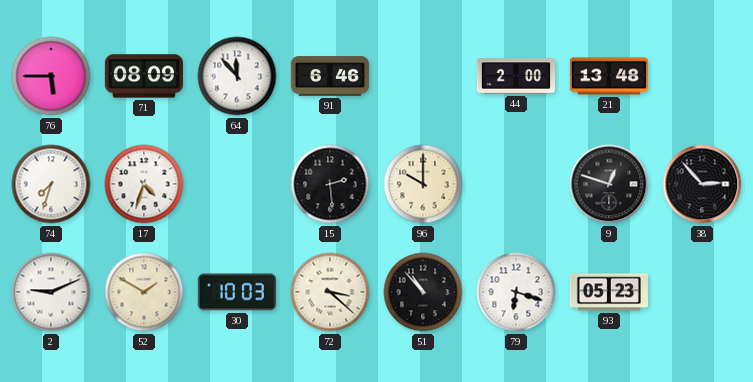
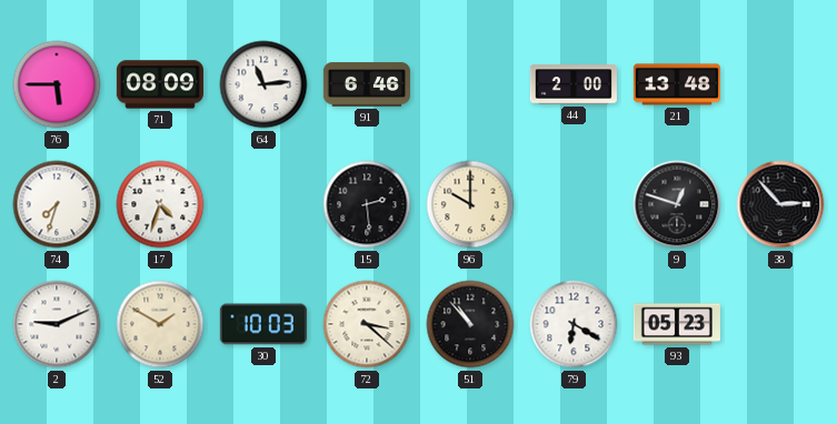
64: 11:53 -> 11:14 (263, 84)
79: 6:18 -> 6:20 (574, 324)
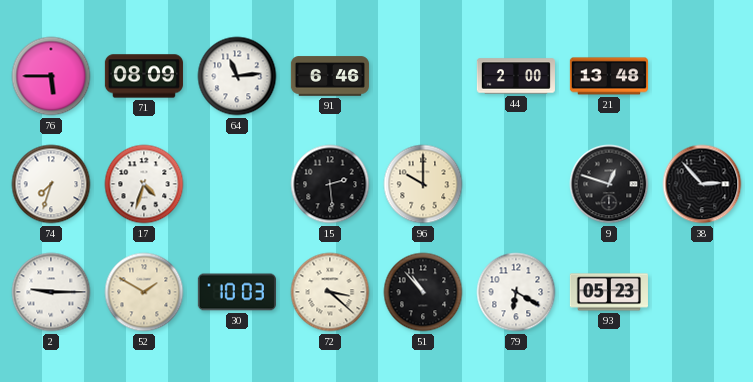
2: 9:11 -> 9:15 (51, 292)
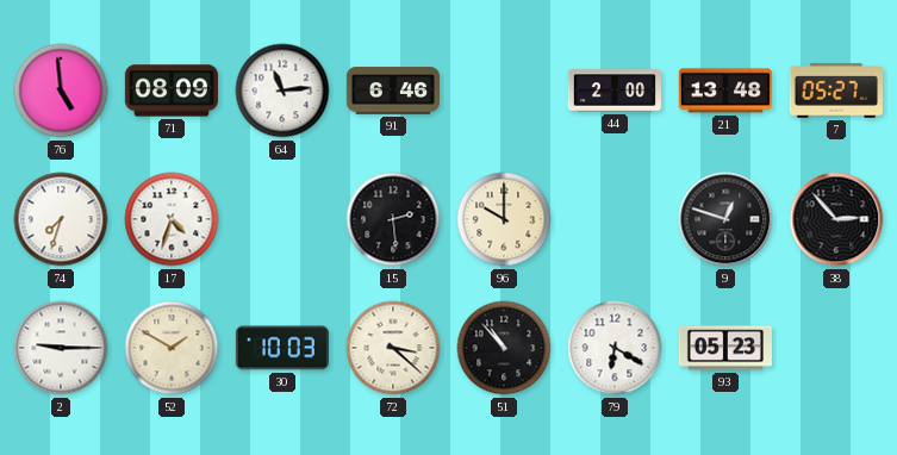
76: 5:45 -> 4:59 (61, 91)
7: none -> 05:27 (836, 91)
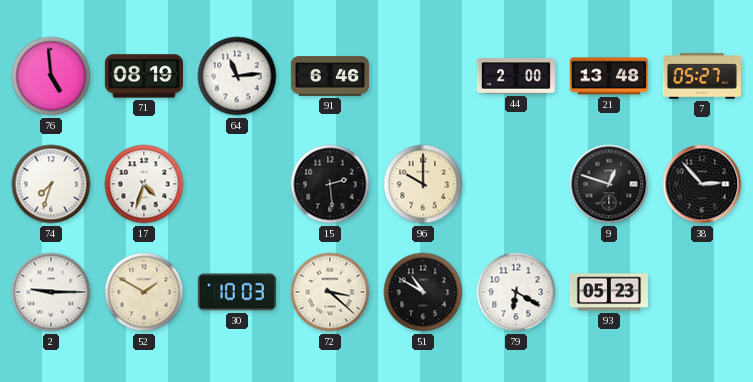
71: 08:09 -> 08:19 (144, 76)
51: 10:53 -> 10:50 (423, 292)
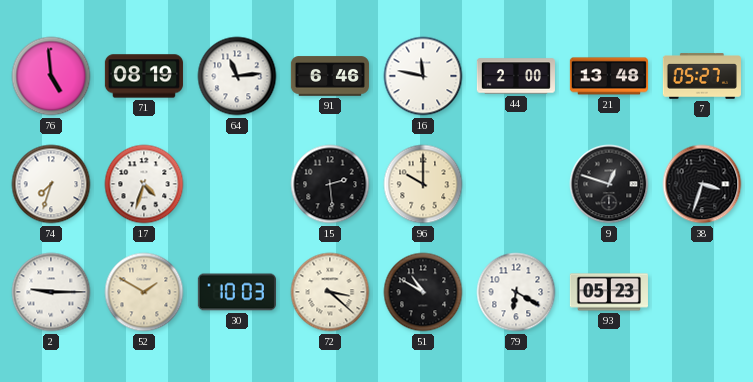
16: none -> 11:47 (423, 76)
38: 2:53 -> 3:33 (702, 184)
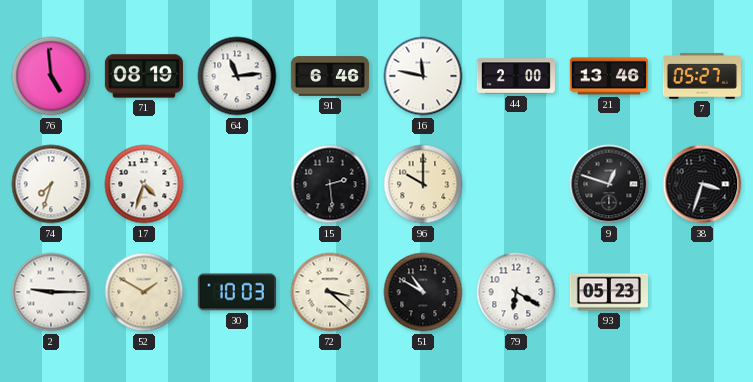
21: 13:48 -> 13:46 (609, 76)
